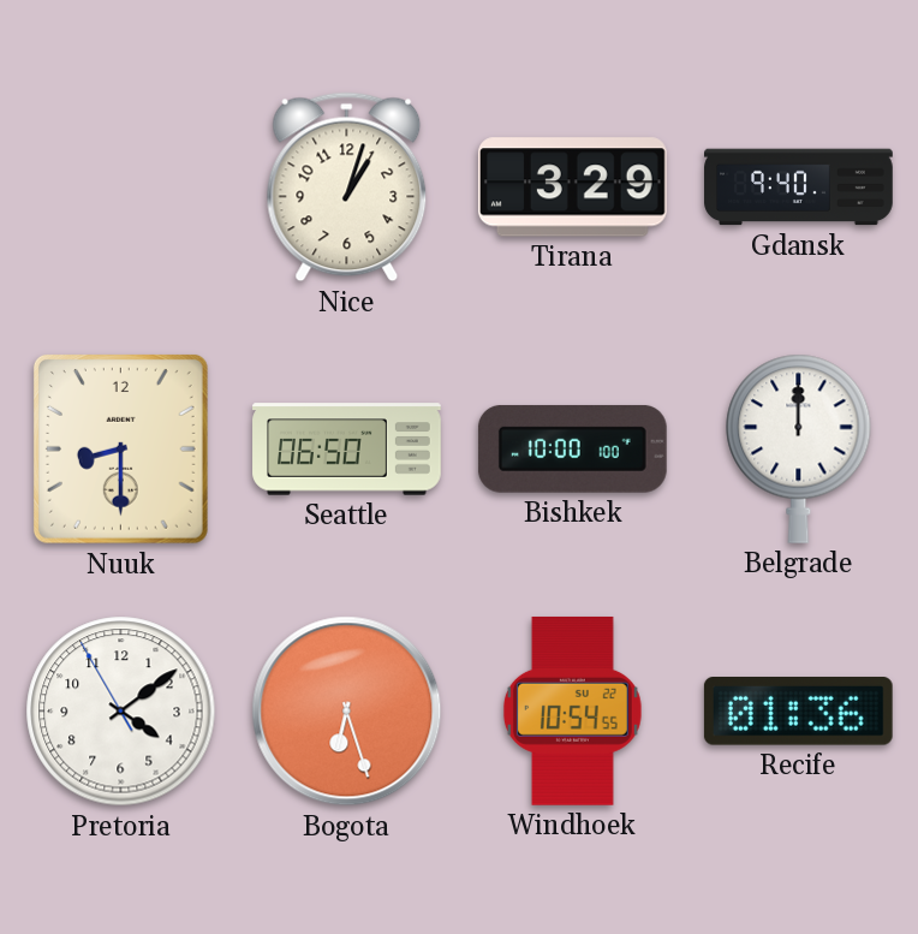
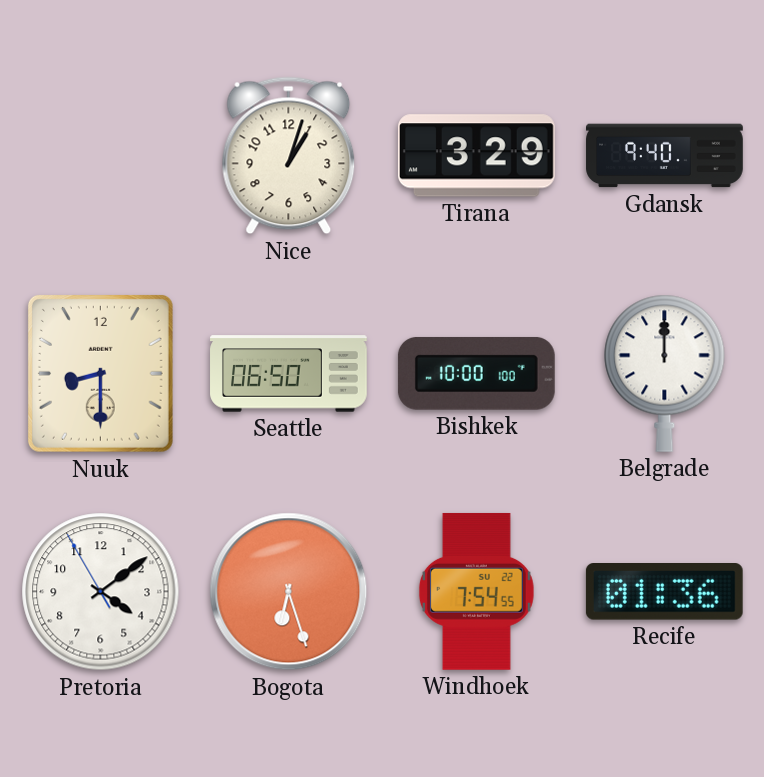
Windhoek: 10:54 -> 7:54 (476, 591)
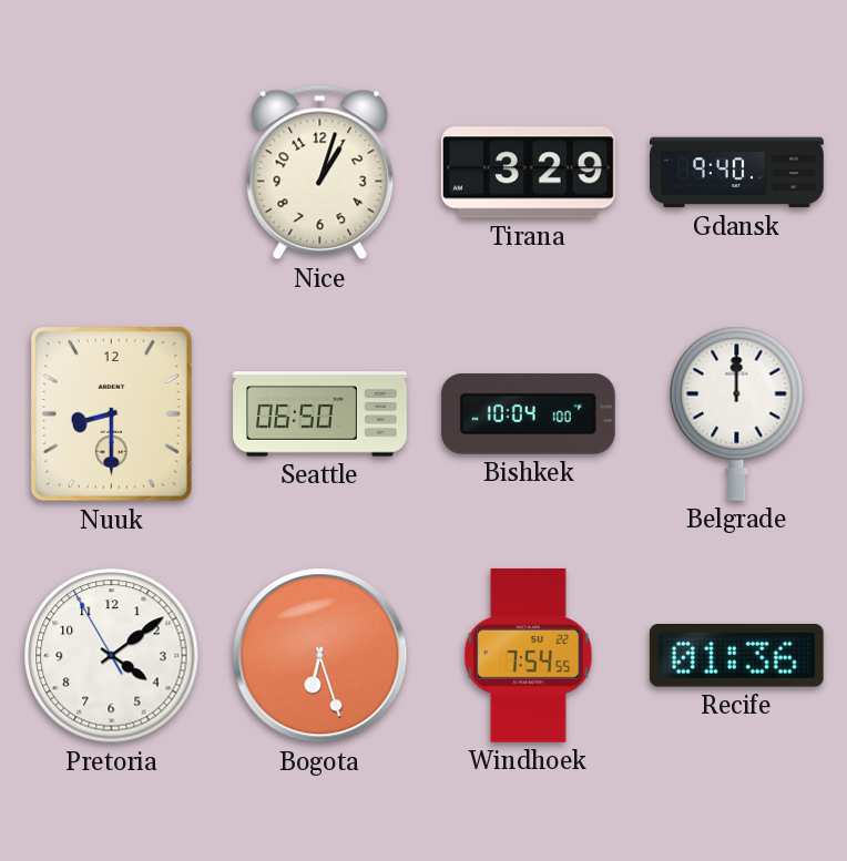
Bishkek: 10:00 -> 10:04 (528, 413)
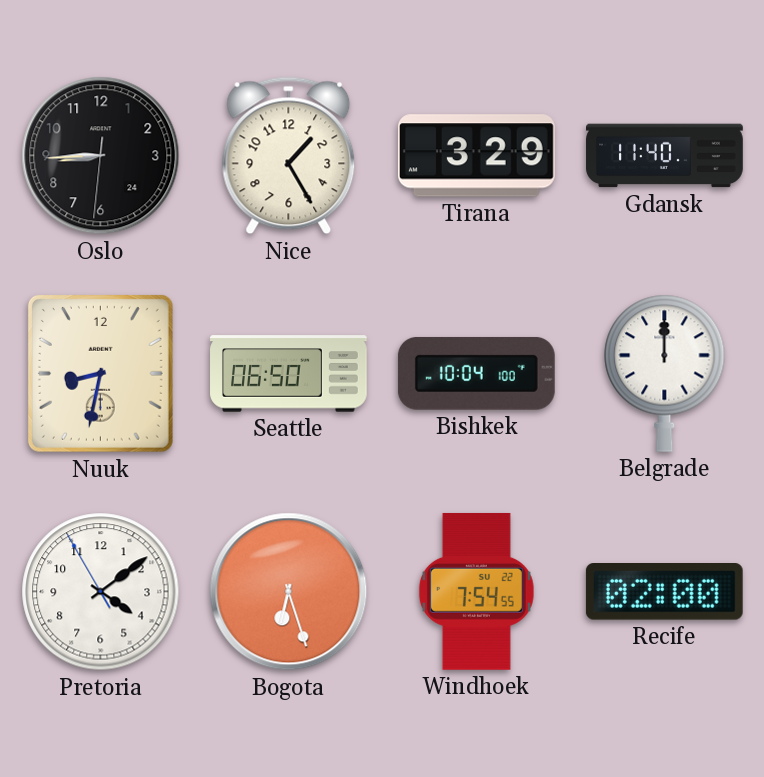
Oslo: none -> 8:44 (101, 156)
Nice: 1:03 -> 1:25 (289, 156)
Gdansk: 9:40 -> 11:40 (665, 156)
Nuuk: 8:30 -> 8:32 (100, 373)
Recife: 01:36 -> 02:00 (664, 592)
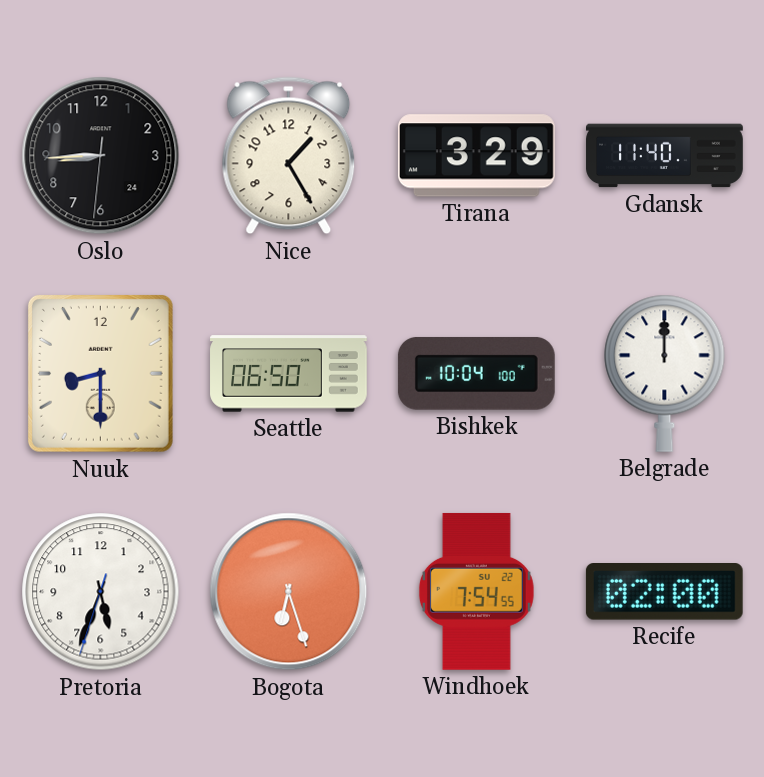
Nuuk: 8:32 -> 8:30 (100, 373)
Pretoria: 4:08 -> 5:33 (101, 592)
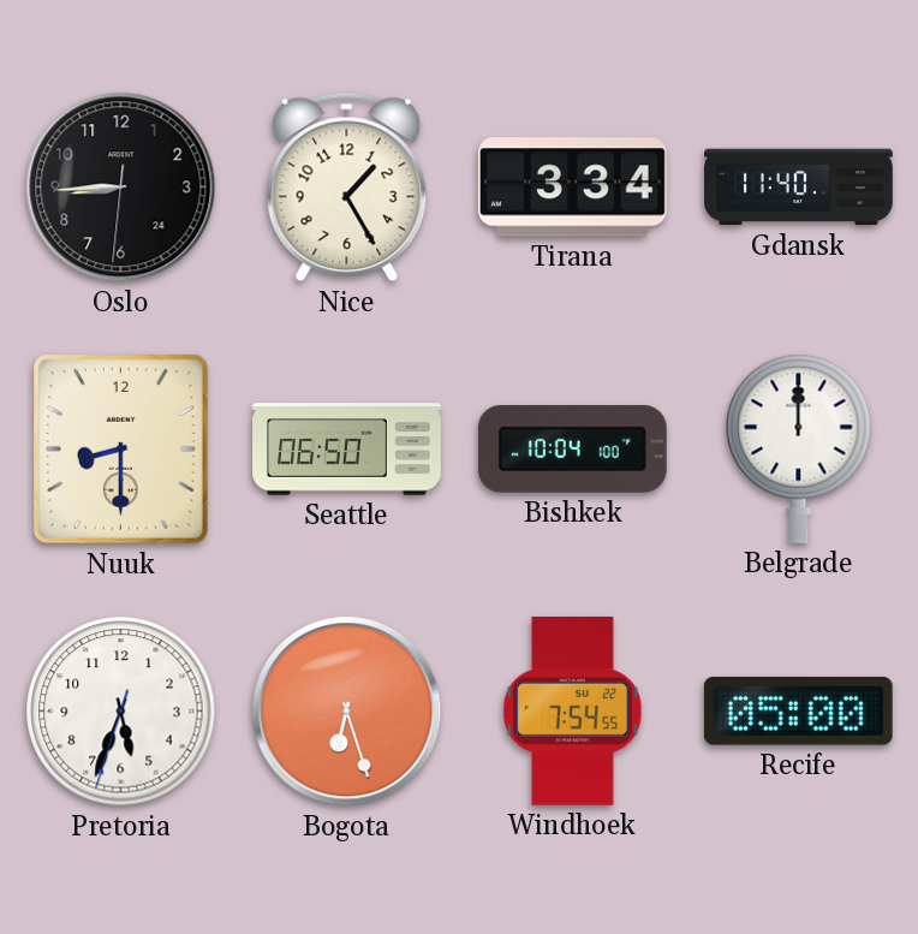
Tirana: 3:29 -> 3:34 (572, 188)
Recife: 02:00 -> 05:00 (798, 712)
